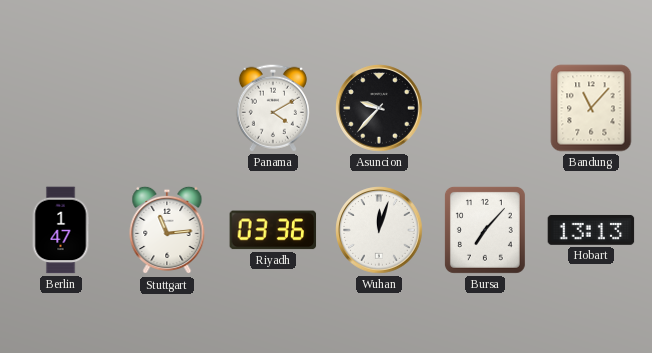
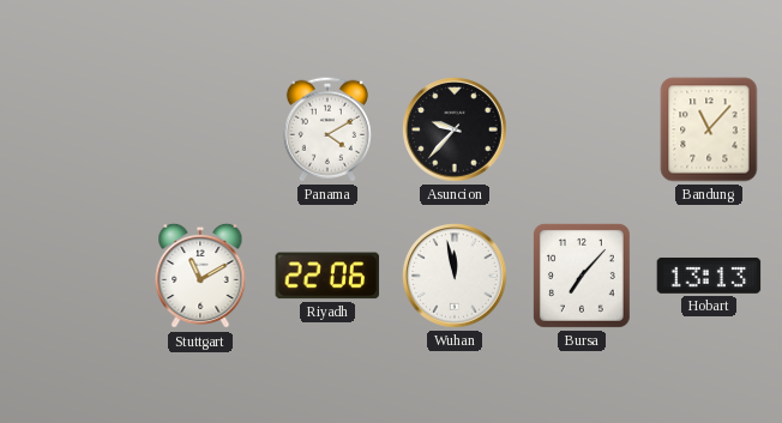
Berlin: 1:47 -> none (61, 230)
Stuttgart: 11:14 -> 11:10 (200, 276)
Riyadh: 03:36 -> 22:06 (327, 276)
Wuhan: 12:03 -> 11:58 (455, 276)
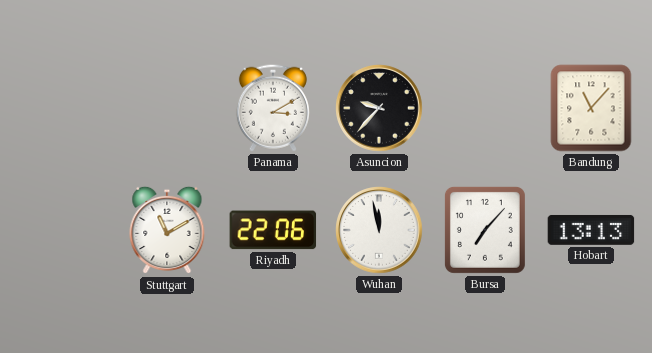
Panama: 4:10 -> 3:10 (273, 108)
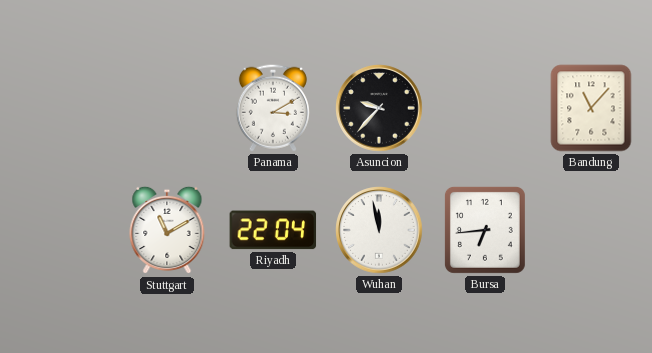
Riyadh: 22:06 -> 22:04 (273, 230)
Bursa: 7:07 -> 6:44 (485, 230)
Hobart: 13:13 -> none (591, 230)
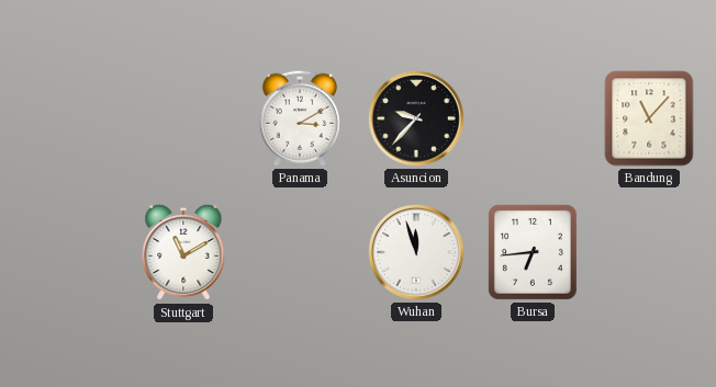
Riyadh: 22:04 -> none (273, 230)
Wuhan: 11:58 -> 11:57 (416, 252)
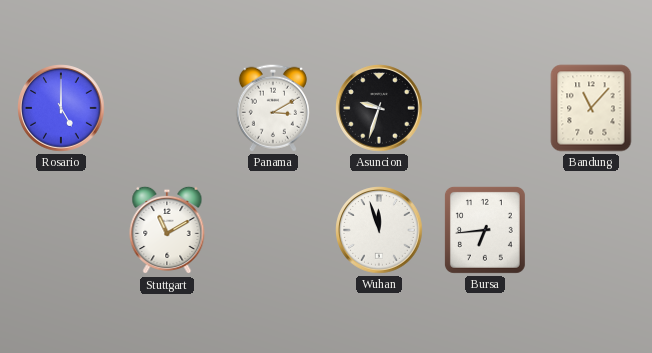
Rosario: none -> 5:00 (61, 108)
Asuncion: 9:37 -> 9:33 (379, 108)
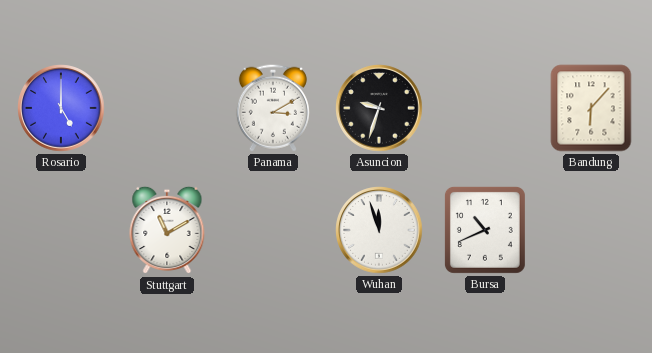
Bandung: 11:07 -> 6:07 (591, 108)
Bursa: 6:44 -> 10:41 (485, 230)
